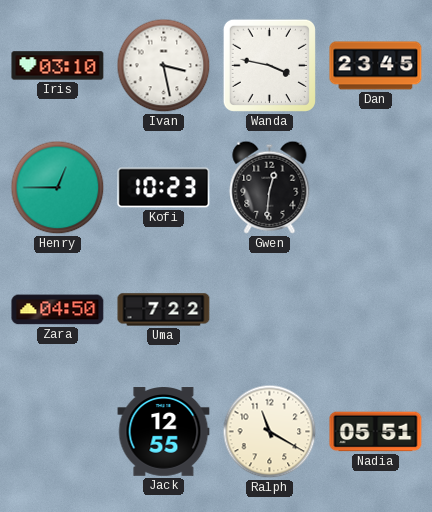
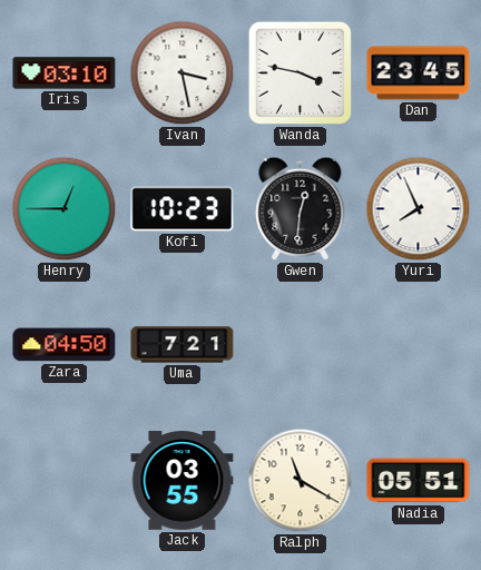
Yuri: none -> 7:56 (419, 209)
Uma: 7:22 -> 7:21 (183, 345)
Jack: 12:55 -> 03:55 (183, 481)
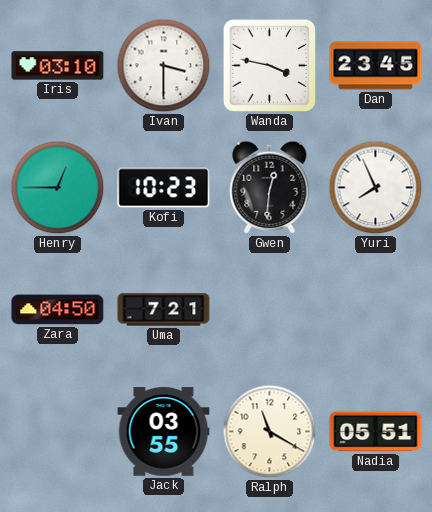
Ivan: 3:28 -> 3:30 (164, 66)
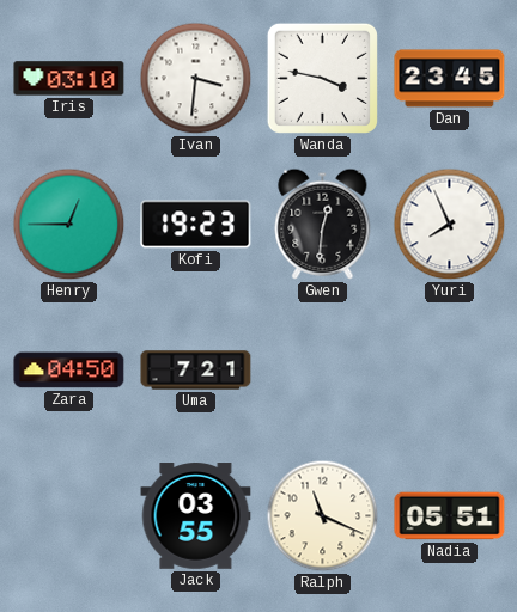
Ivan: 3:30 -> 3:31 (196, 79)
Kofi: 10:23 -> 19:23 (196, 225)
Ralph: 11:20 -> 11:19 (323, 516)
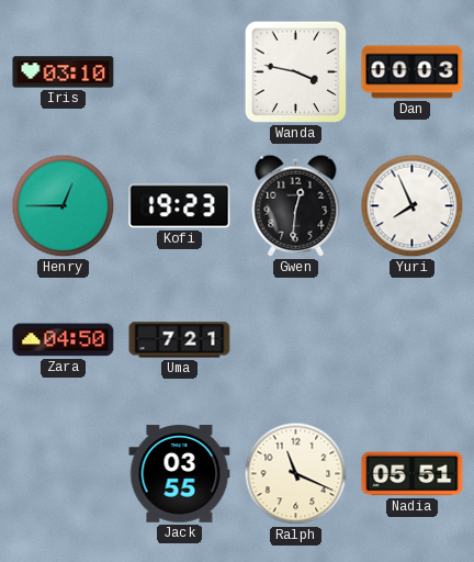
Ivan: 3:31 -> none (196, 79)
Dan: 23:45 -> 00:03 (413, 72)
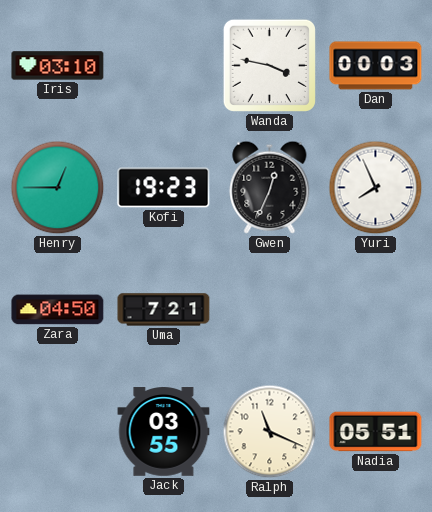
Gwen: 12:31 -> 12:34 (270, 187)
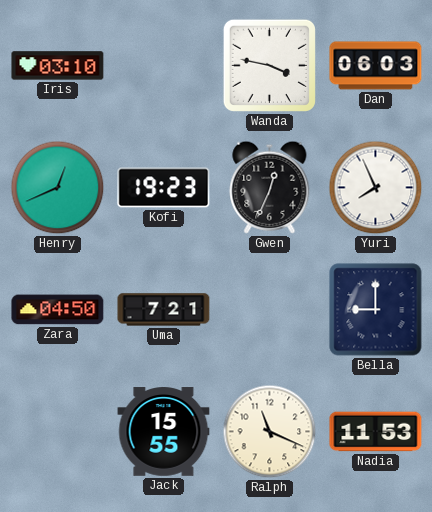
Dan: 00:03 -> 06:03 (376, 66)
Henry: 12:45 -> 12:41 (58, 188)
Bella: none -> 9:00 (376, 310)
Jack: 03:55 -> 15:55 (164, 432)
Nadia: 05:51 -> 11:53 (376, 432)
